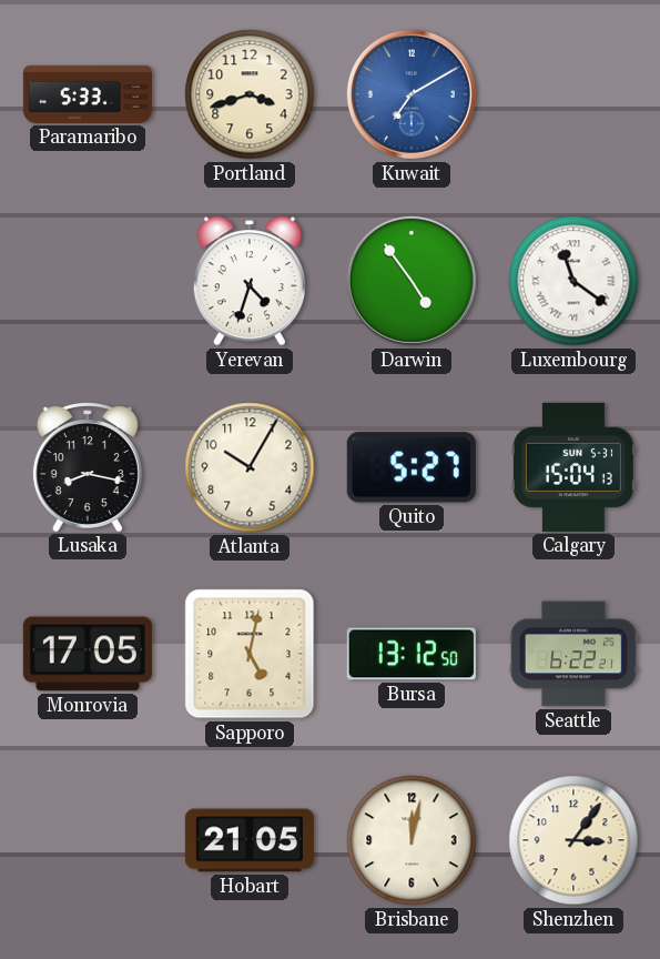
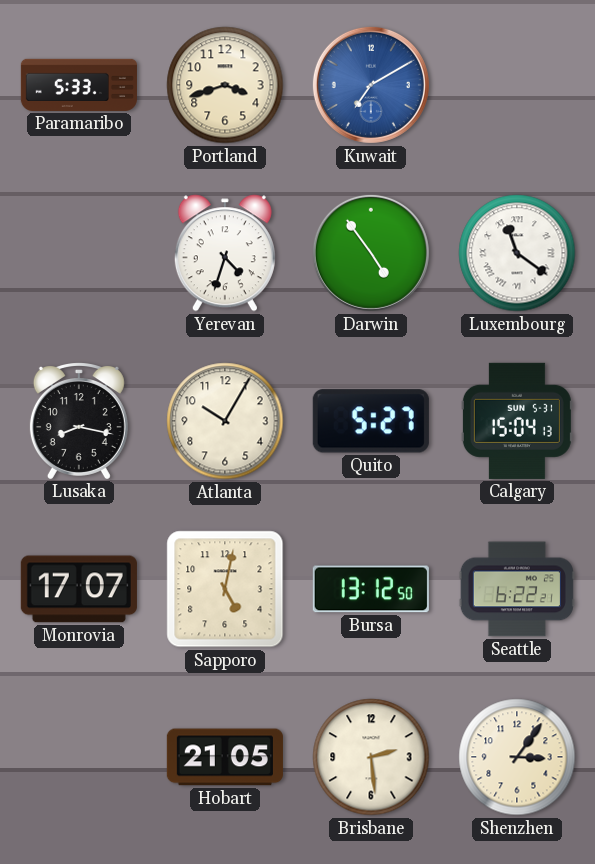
Monrovia: 17:05 -> 17:07 (79, 589)
Brisbane: 12:02 -> 2:29 (371, 757)
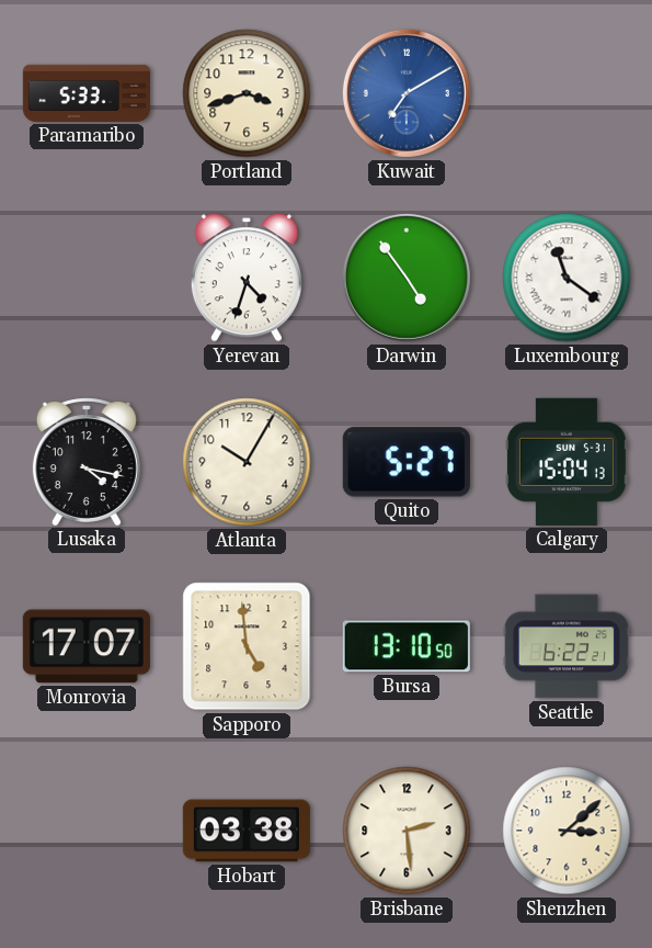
Lusaka: 8:17 -> 4:17 (87, 462)
Sapporo: 5:02 -> 4:59 (247, 646)
Bursa: 13:12 -> 13:10 (407, 646)
Hobart: 21:05 -> 03:38 (247, 831)
Shenzhen: 3:06 -> 3:08 (567, 831)
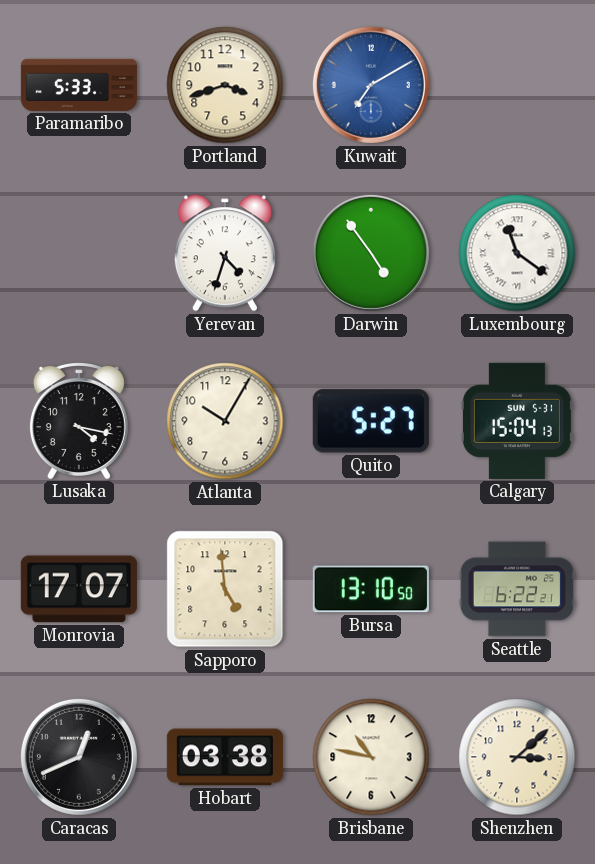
Caracas: none -> 12:41 (79, 757)
Brisbane: 2:29 -> 10:47 (371, 757)
